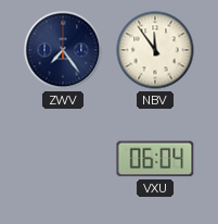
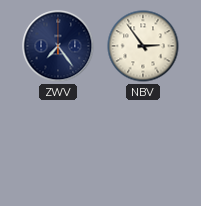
NBV: 11:54 -> 2:54 (143, 46)
VXU: 06:04 -> none (155, 159)
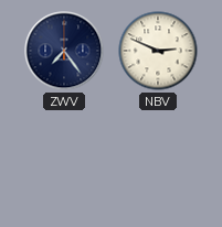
NBV: 2:54 -> 2:49 (158, 51)
